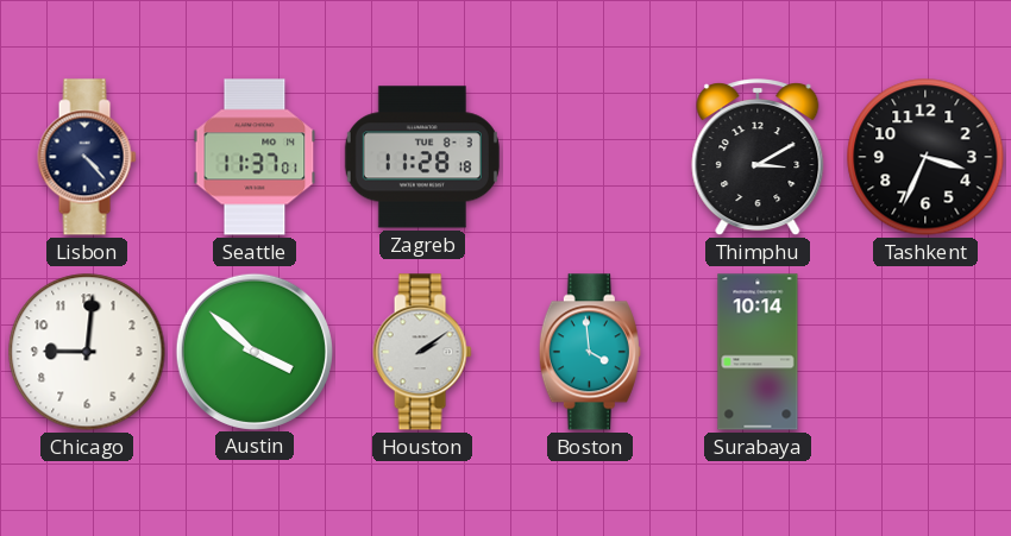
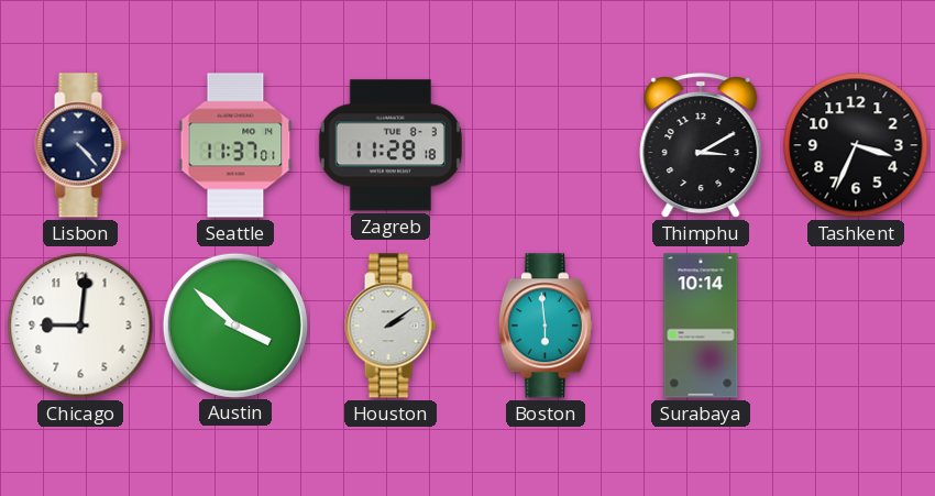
Boston: 3:59 -> 5:59 (546, 326)
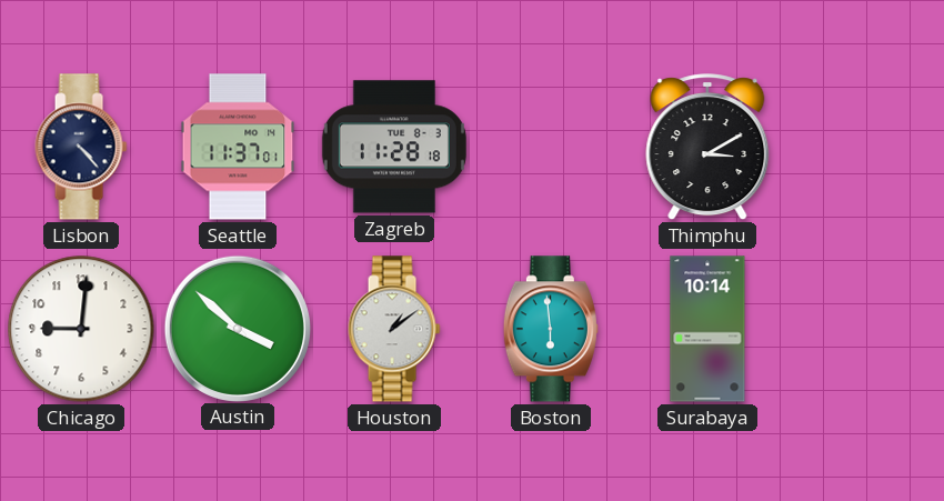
Tashkent: 3:34 -> none (856, 145)
Houston: 2:09 -> 1:09 (394, 329)
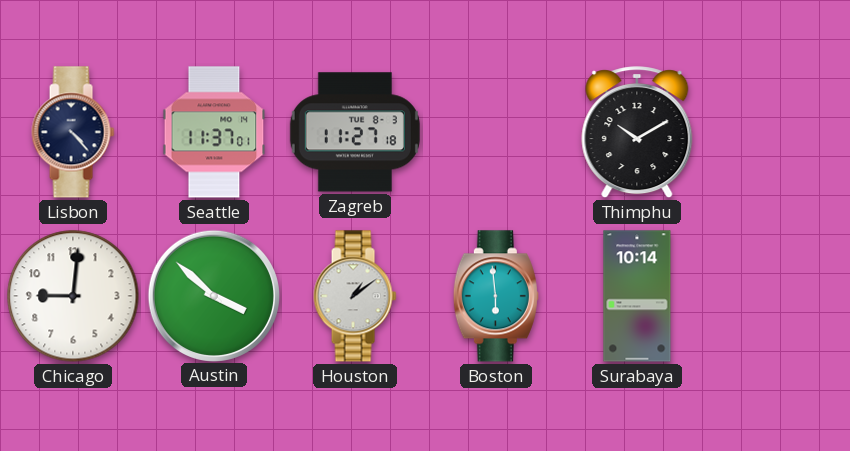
Zagreb: 11:28 -> 11:27 (355, 132)
Thimphu: 3:10 -> 10:10 (637, 133)
